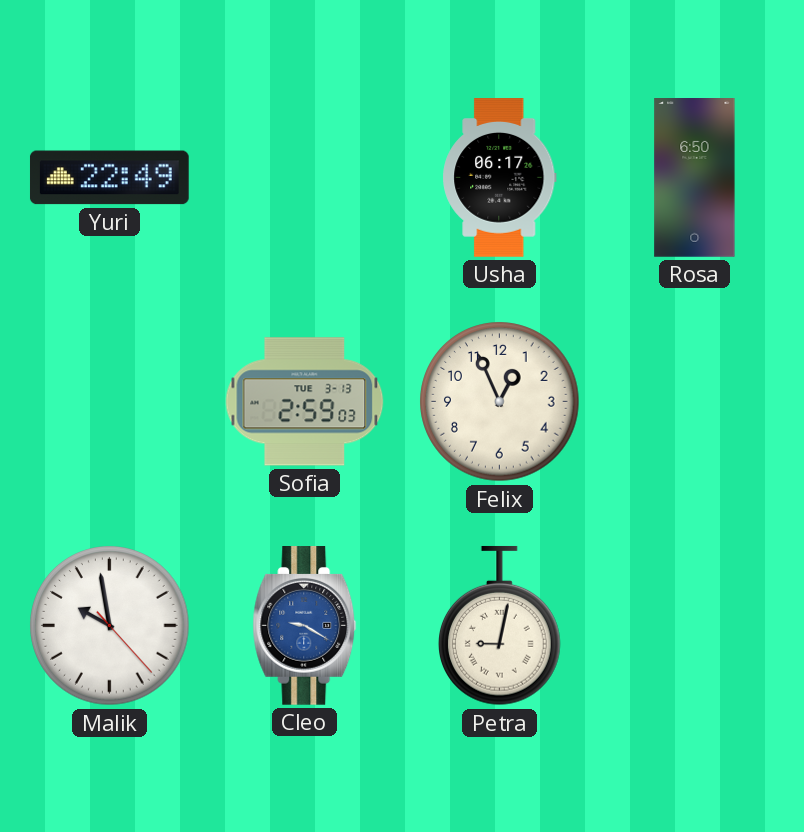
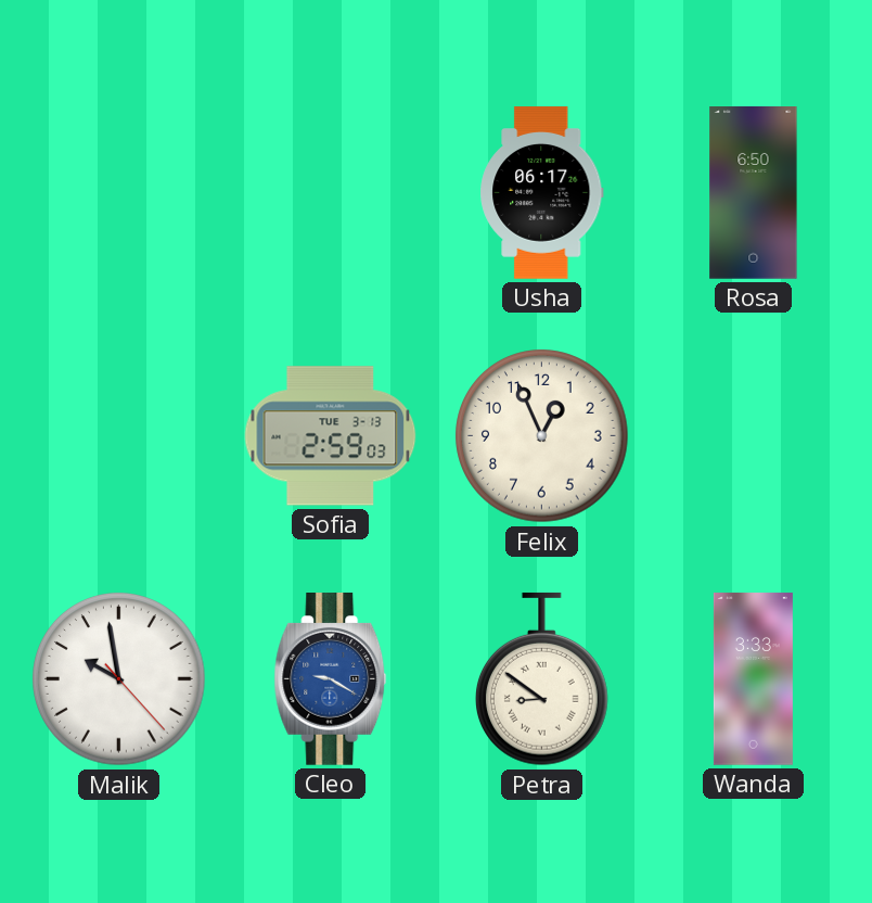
Yuri: 22:49 -> none (109, 178)
Petra: 9:02 -> 8:51 (542, 679)
Wanda: none -> 3:33 (753, 679)
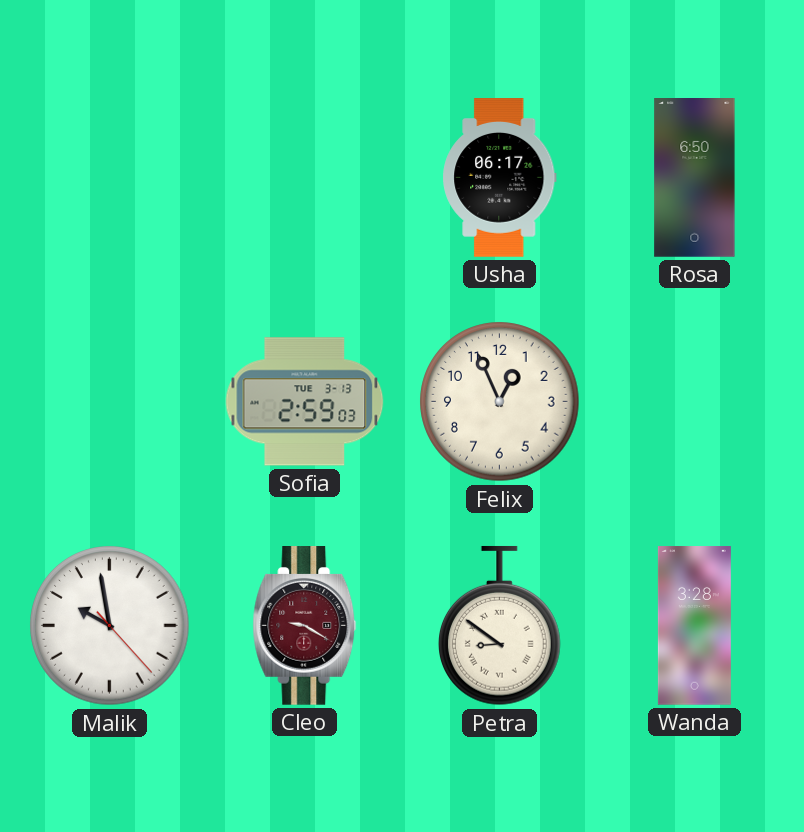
Cleo dial: blue -> burgundy (305, 626)
Wanda: 3:33 -> 3:28 (694, 626)
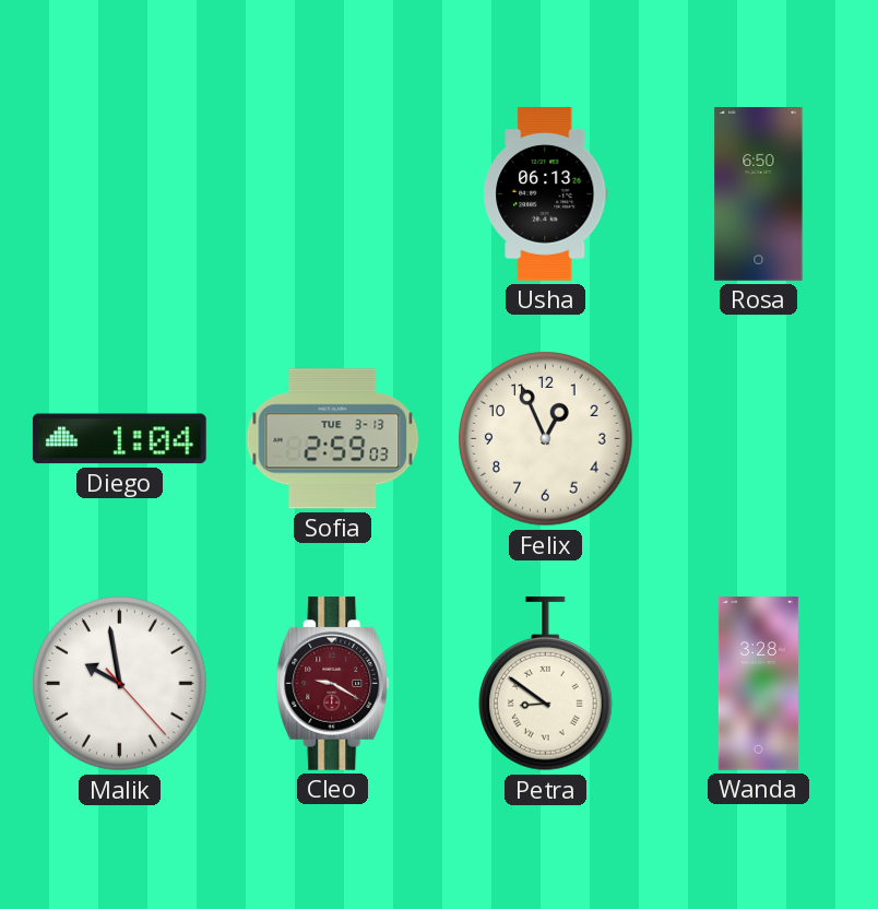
Usha: 06:17 -> 06:13 (546, 194)
Diego: none -> 1:04 (119, 439)
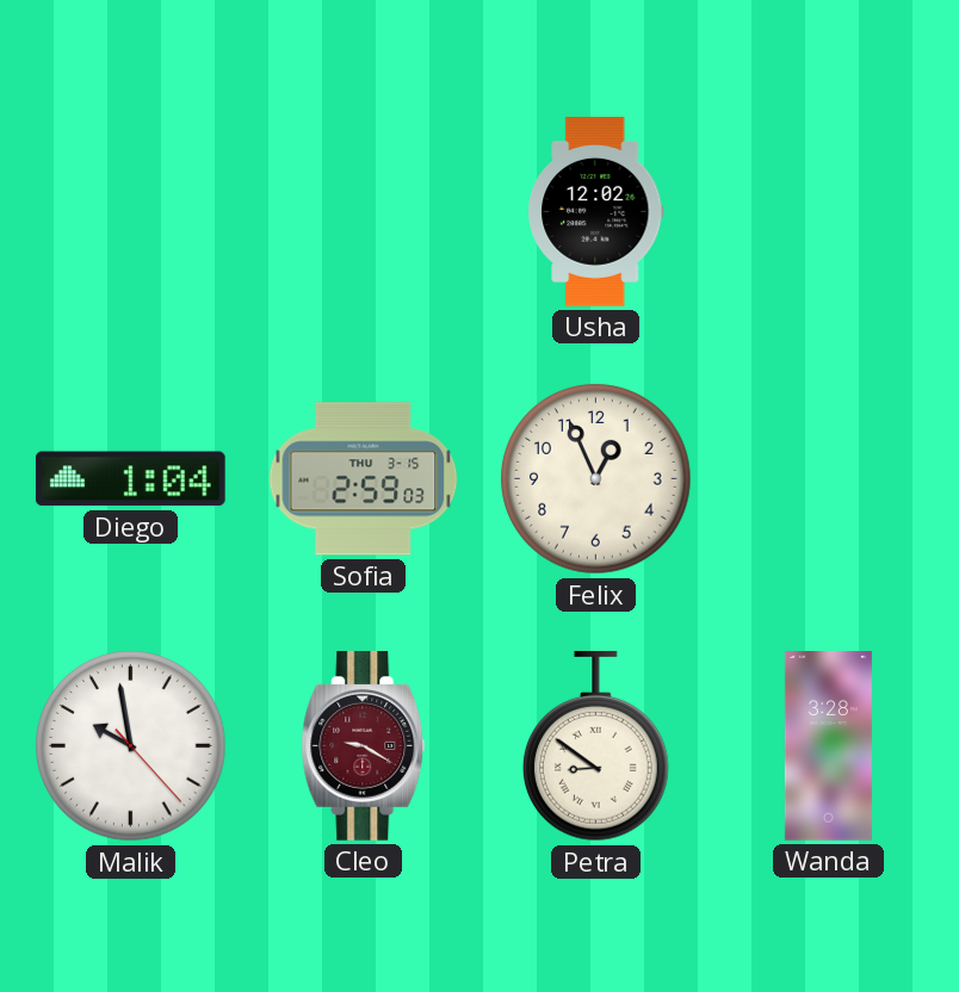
Usha: 06:13 -> 12:02 (596, 212)
Rosa: 6:50 -> none (759, 194)
Sofia date: TUE 3-13 -> THU 3-15 (364, 479)
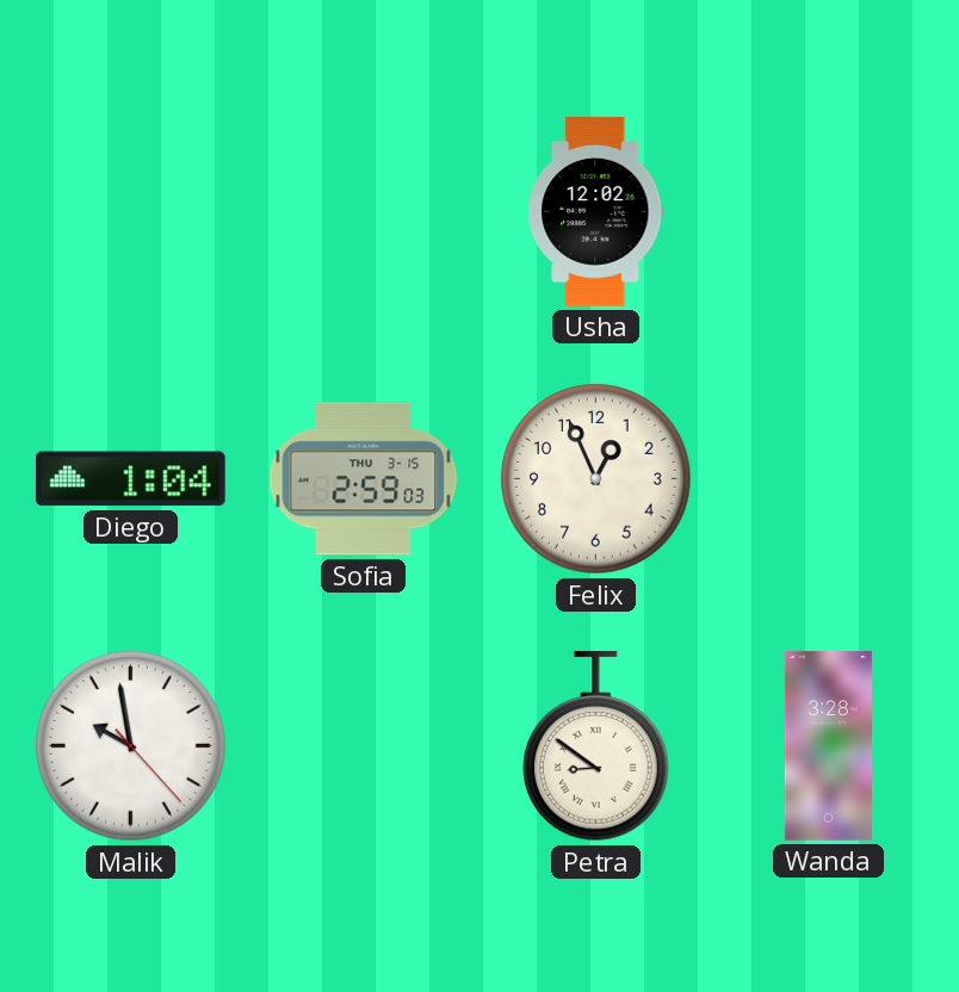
Cleo: 9:20 -> none (364, 746)
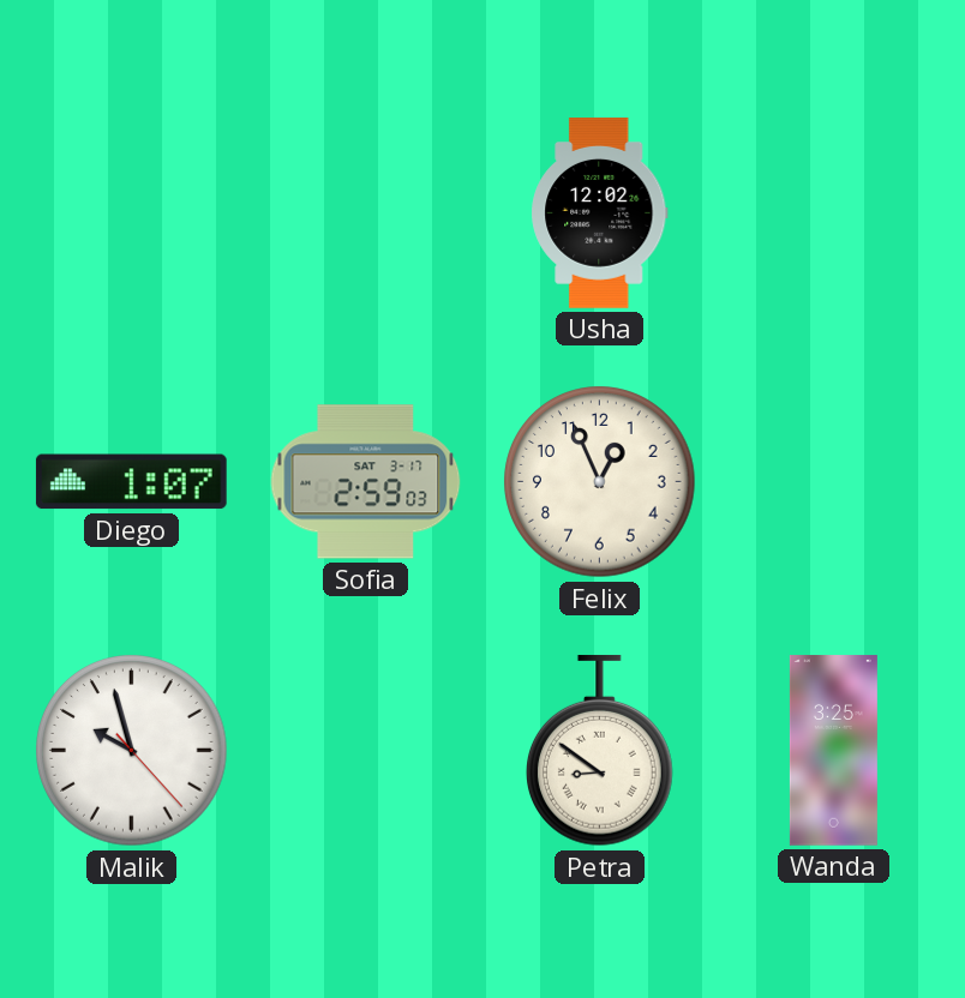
Diego: 1:04 -> 1:07 (131, 482)
Sofia date: THU 3-15 -> SAT 3-17 (366, 482)
Malik: 9:58 -> 9:57 (132, 751)
Wanda: 3:28 -> 3:25 (833, 751)
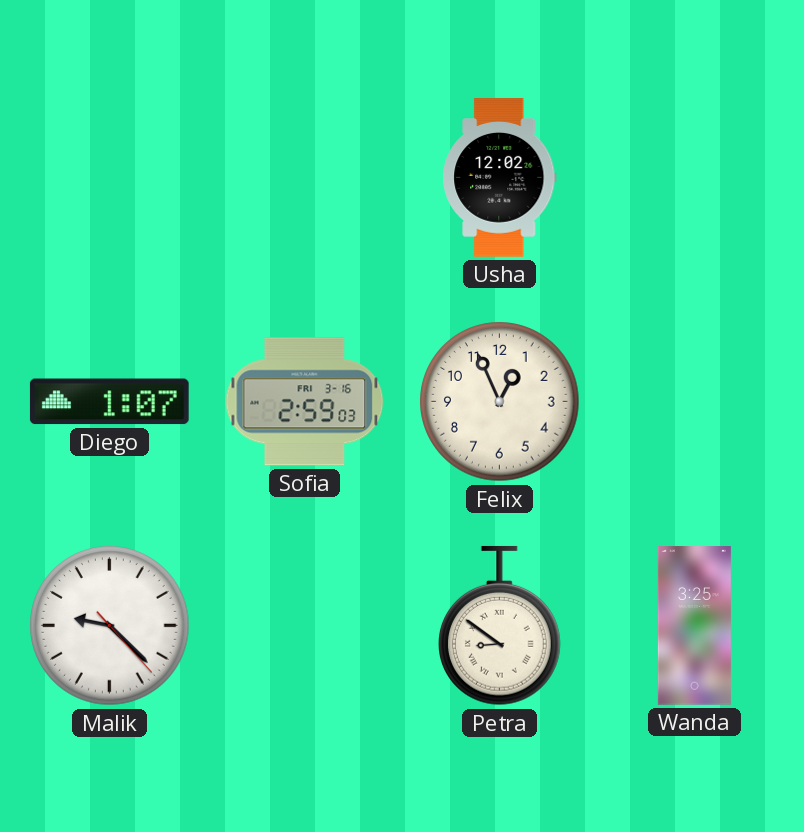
Sofia date: SAT 3-17 -> FRI 3-16 (305, 402)
Malik: 9:57 -> 9:22 (110, 626)
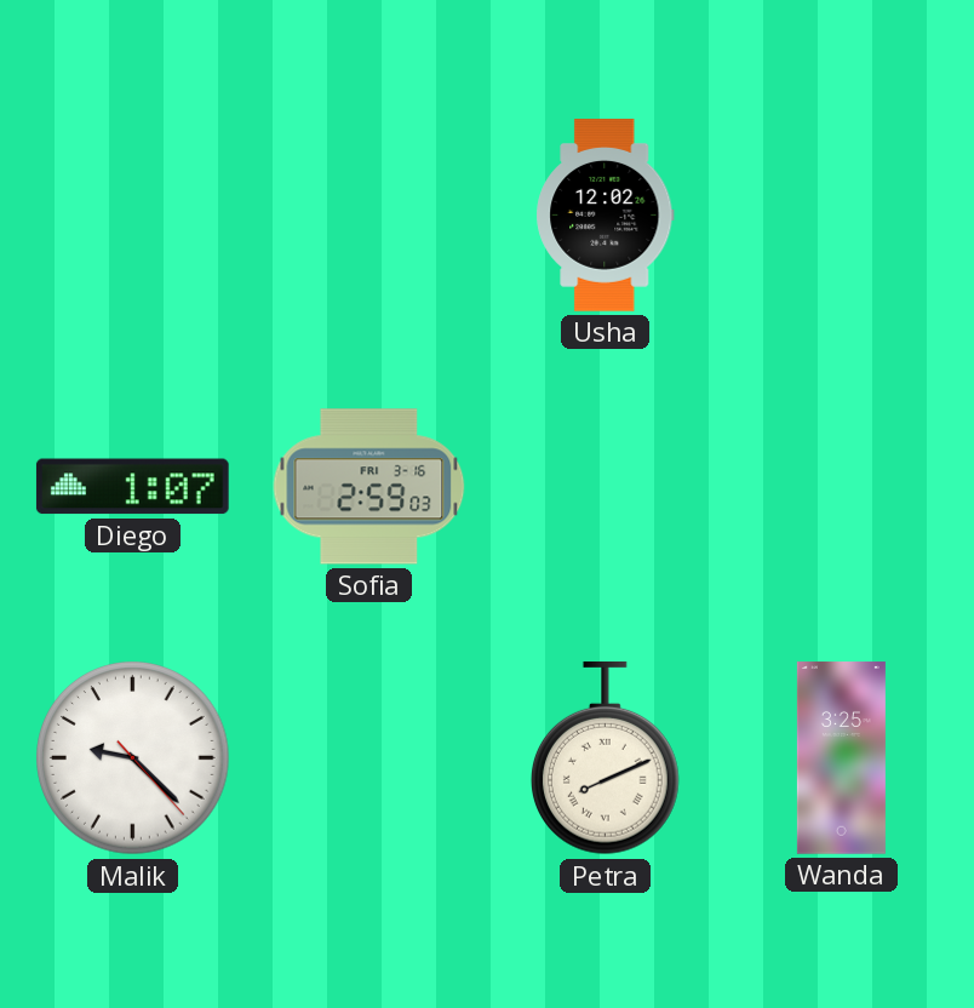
Felix: 12:56 -> none (500, 402)
Petra: 8:51 -> 8:11 (606, 758)
